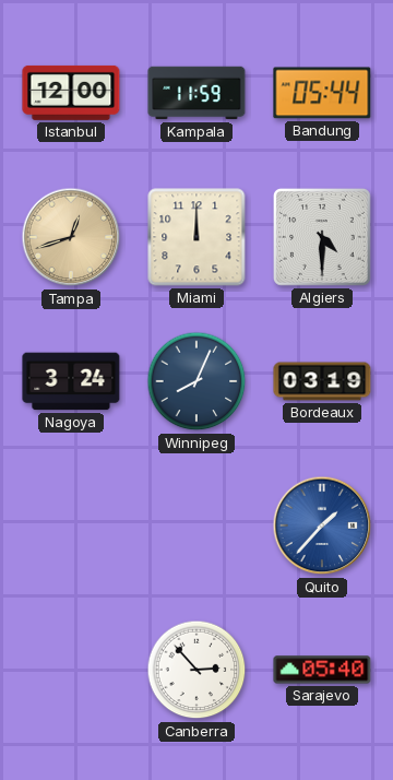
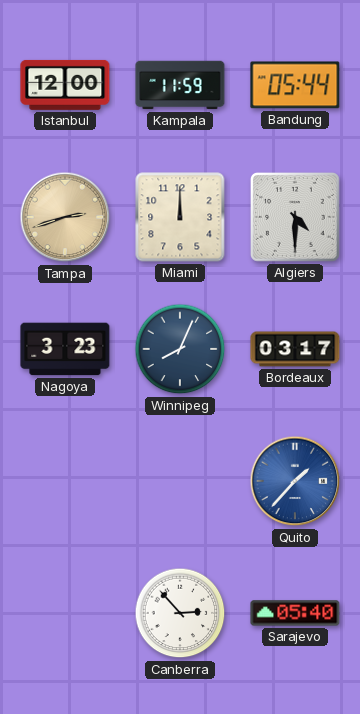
Tampa: 12:42 -> 2:42 (65, 217)
Nagoya: 3:24 -> 3:23 (65, 349)
Bordeaux: 03:19 -> 03:17 (295, 349)
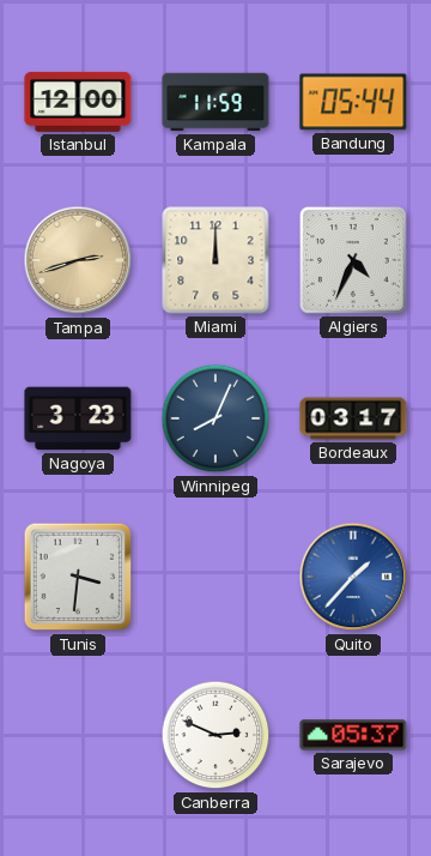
Algiers: 4:30 -> 4:34 (353, 260)
Tunis: none -> 3:31 (78, 577)
Canberra: 2:53 -> 2:49 (215, 735)
Sarajevo: 05:40 -> 05:37 (353, 735)
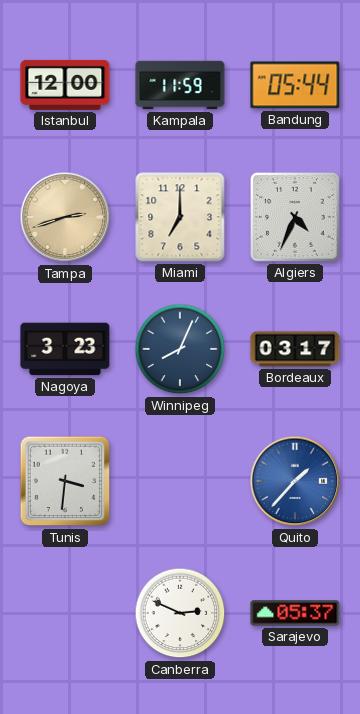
Miami: 12:00 -> 7:00 (180, 217)
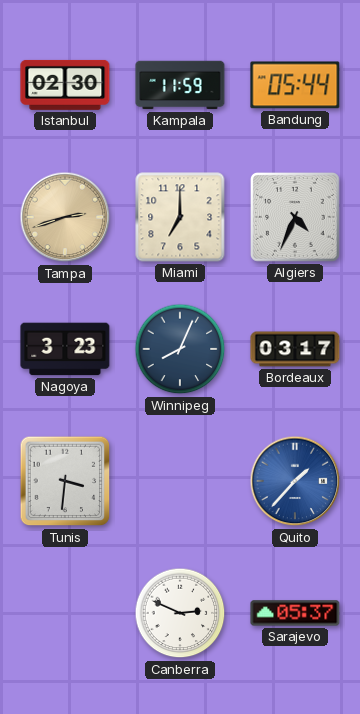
Istanbul: 12:00 -> 02:30 (65, 85)
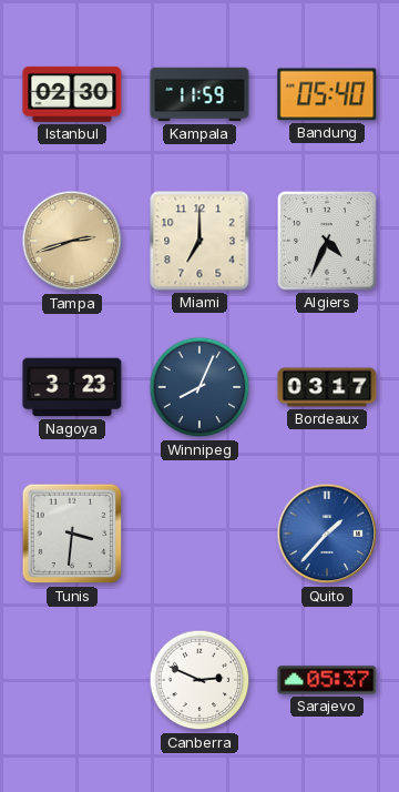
Bandung: 05:44 -> 05:40 (327, 94)
